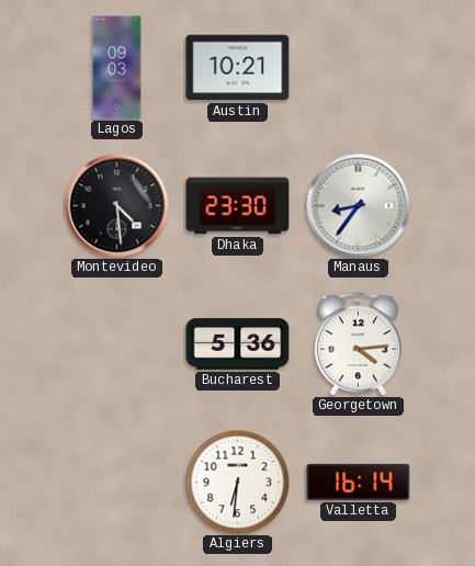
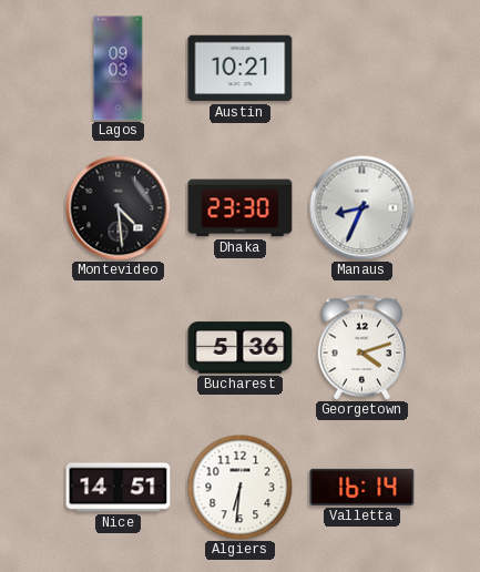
Manaus: 8:36 -> 8:34 (361, 207)
Georgetown: 4:14 -> 4:12 (362, 348)
Nice: none -> 14:51 (119, 488)
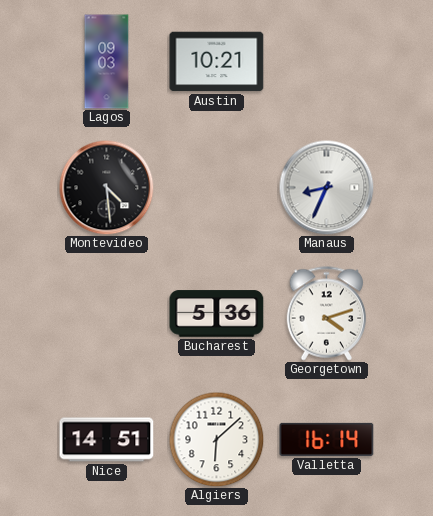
Dhaka: 23:30 -> none (241, 208)
Algiers: 6:31 -> 6:08 (216, 439)
